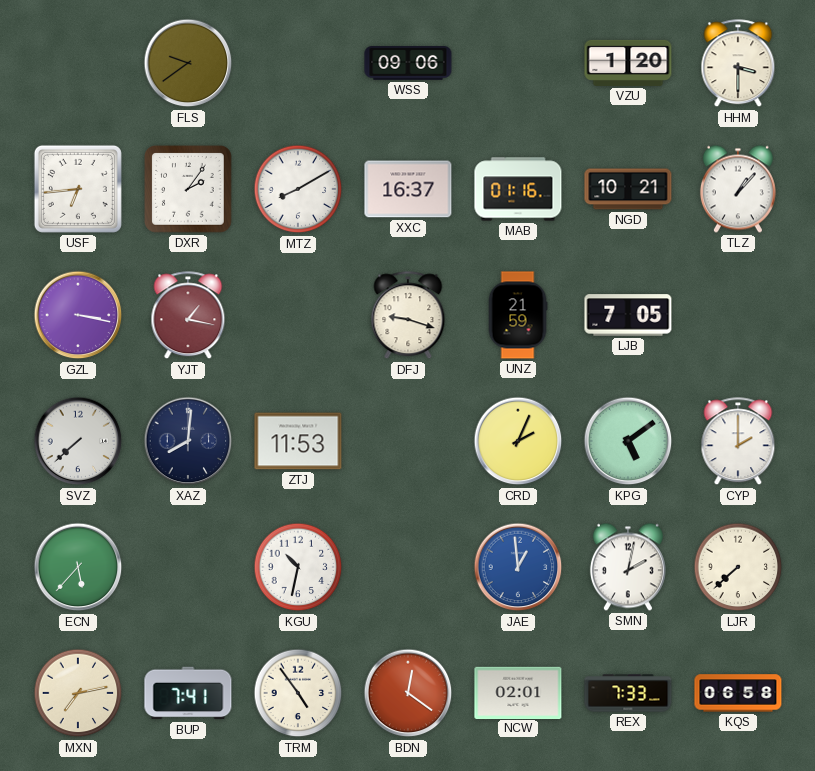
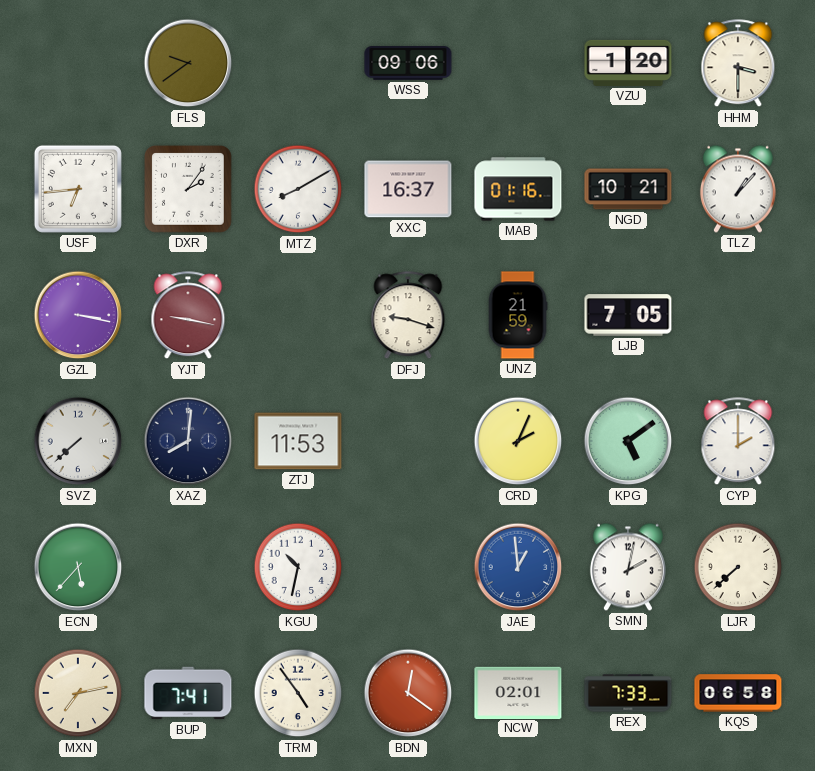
YJT: 1:17 -> 9:17 (188, 316)
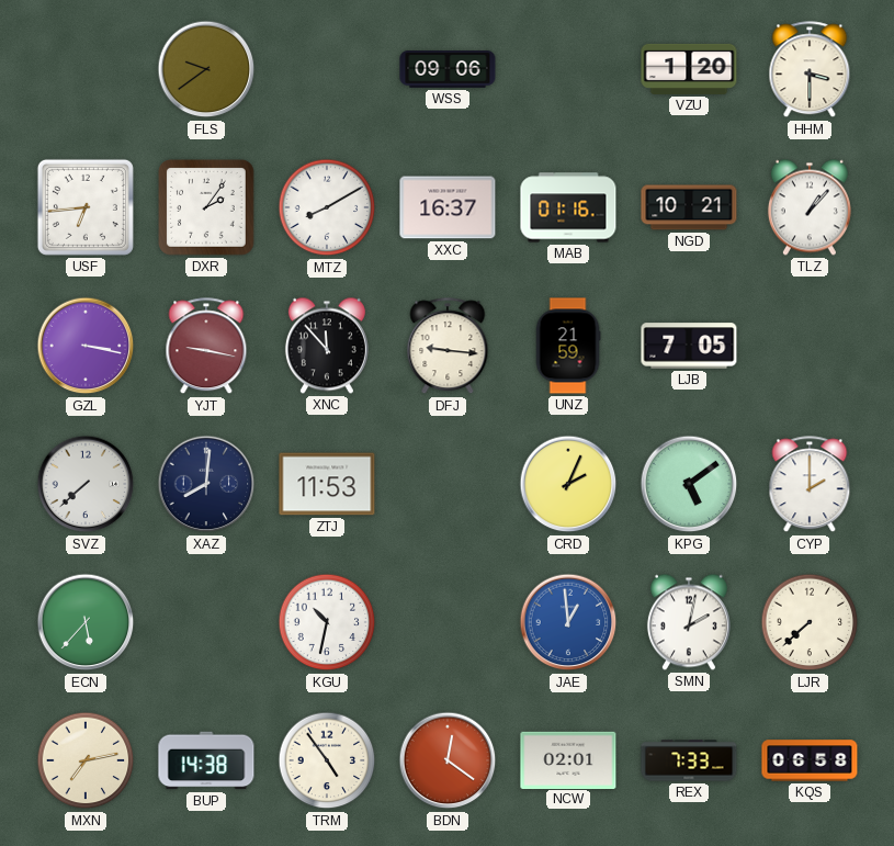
XNC: none -> 11:53 (327, 346)
DFJ: 9:18 -> 9:16 (448, 347)
BUP: 7:41 -> 14:38 (206, 760)
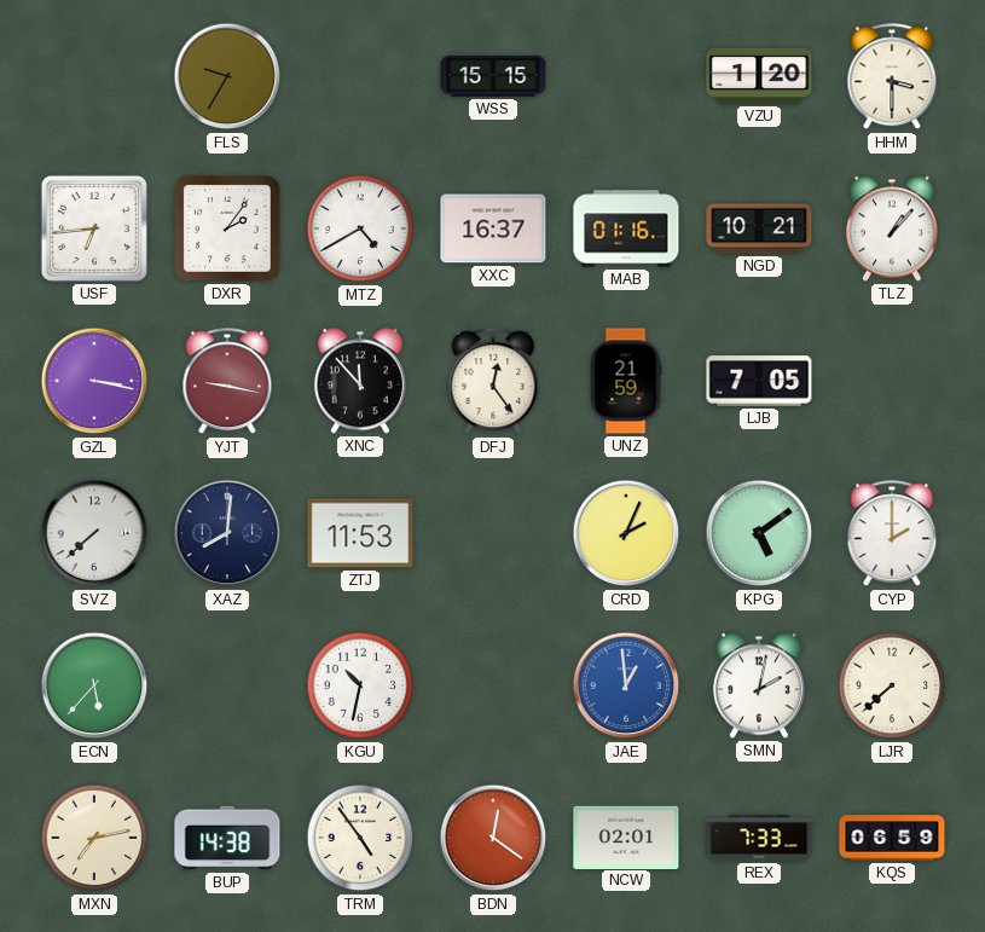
FLS: 9:39 -> 9:35 (227, 76)
WSS: 09:06 -> 15:15 (493, 76)
MTZ: 8:10 -> 4:40 (360, 228)
DFJ: 9:16 -> 12:24 (493, 382)
KQS: 06:58 -> 06:59 (892, 838)
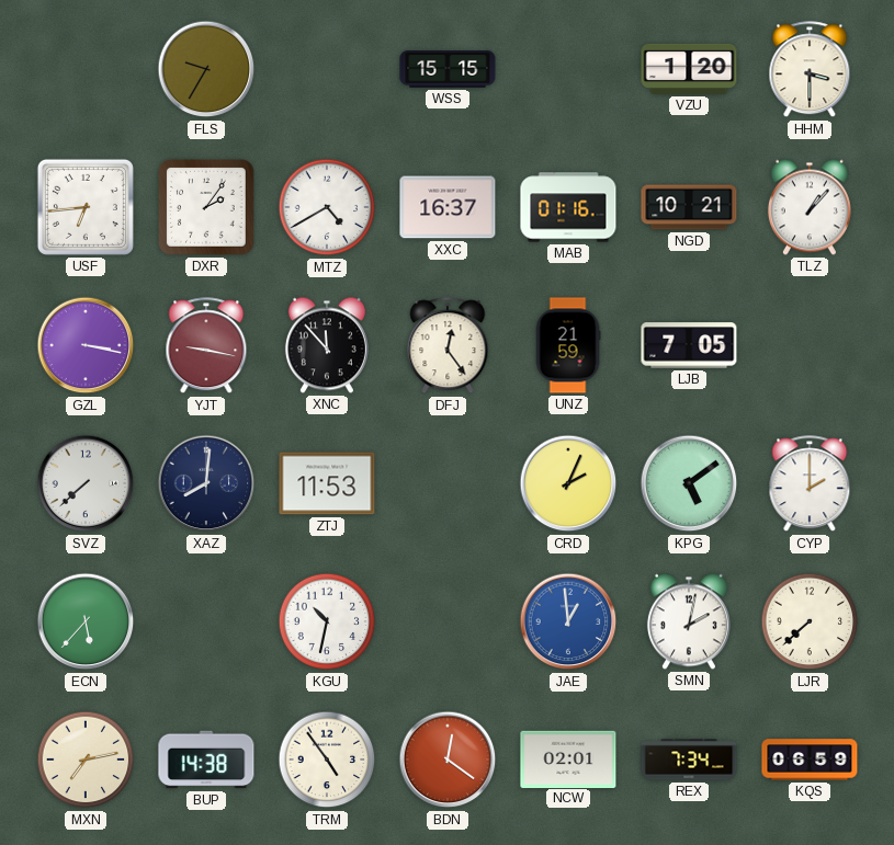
REX: 7:33 -> 7:34 (689, 760)
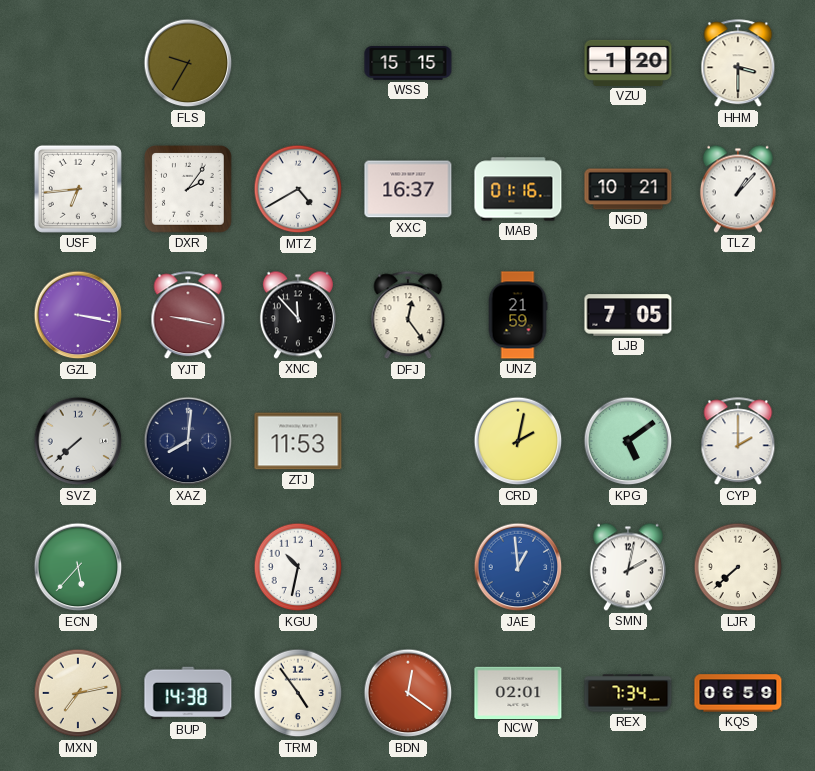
CRD: 2:04 -> 2:02 (518, 441)
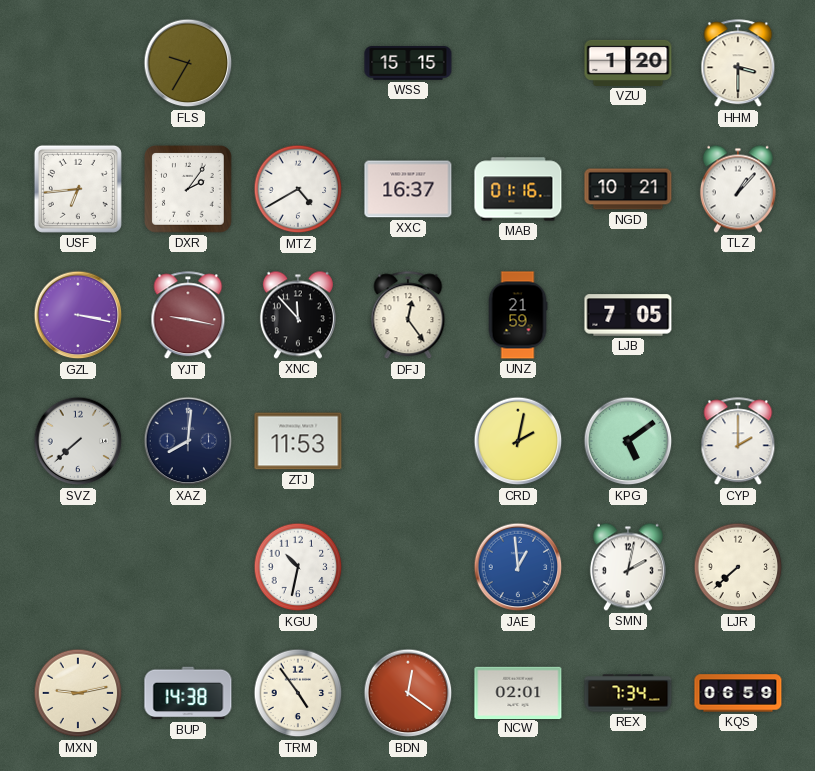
ECN: 5:37 -> none (78, 567)
MXN: 7:13 -> 9:13 (78, 693)
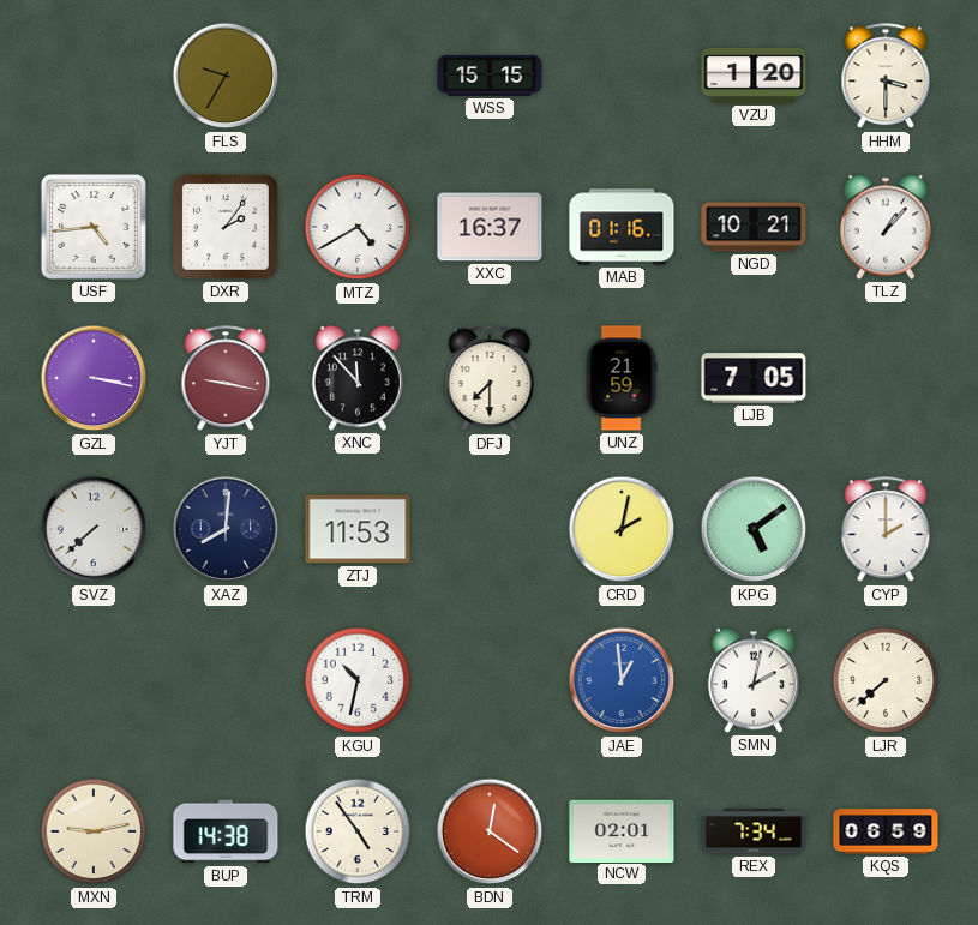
USF: 6:44 -> 4:44 (94, 227)
DFJ: 12:24 -> 7:30 (490, 379)
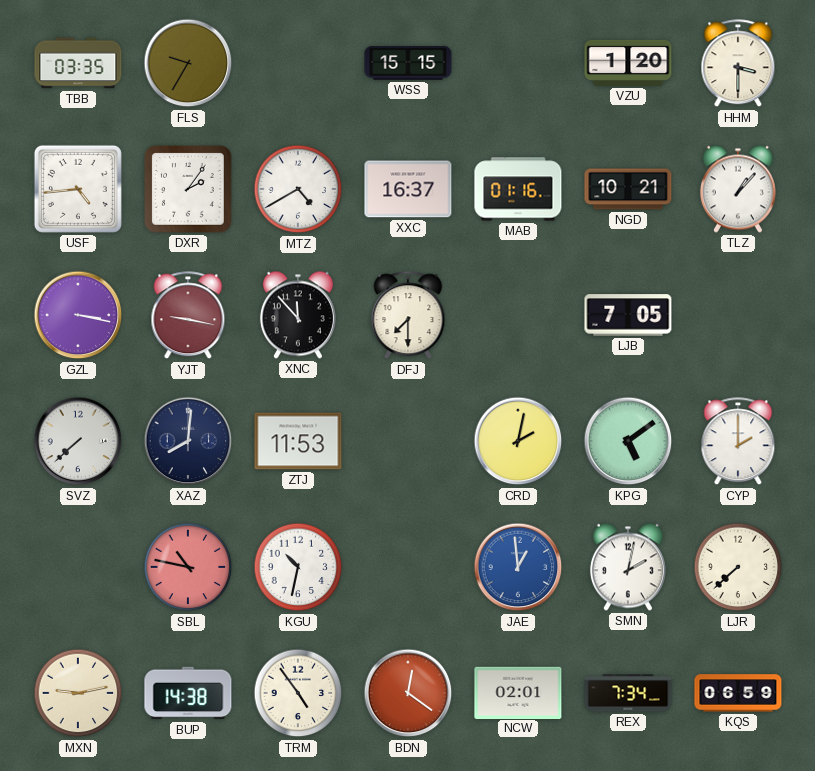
TBB: none -> 03:35 (78, 63)
UNZ: 21:59 -> none (622, 378)
SBL: none -> 10:47 (188, 567)
